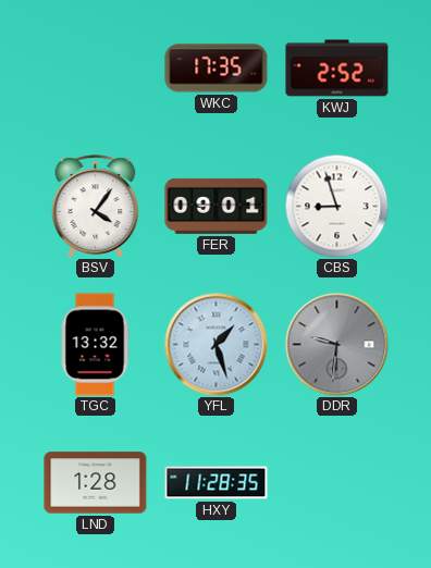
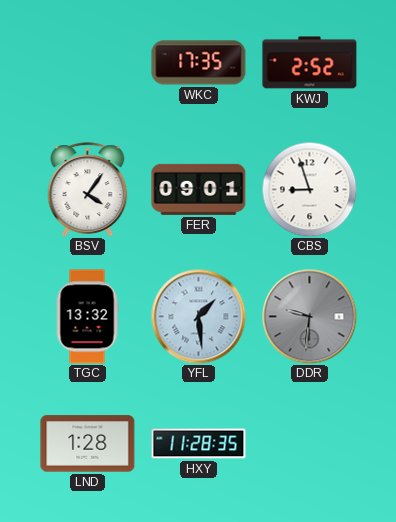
YFL: 1:27 -> 1:29 (198, 316)
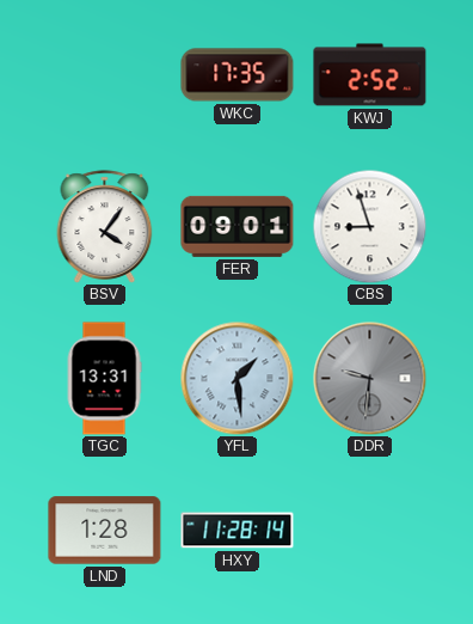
TGC: 13:32 -> 13:31 (104, 379)
HXY: 11:28:35 -> 11:28:14 (238, 531)
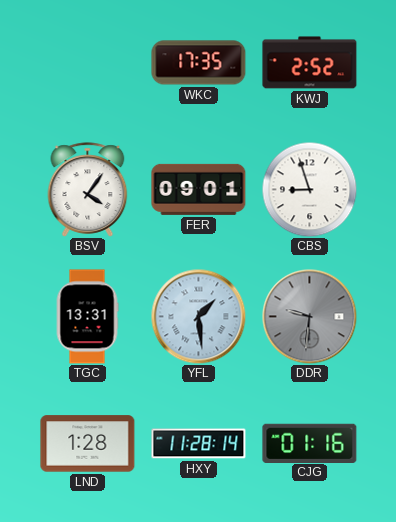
CJG: none -> 01:16 (310, 443)
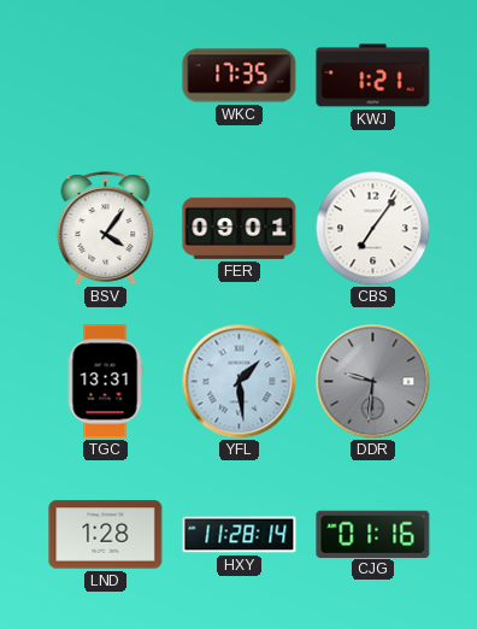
KWJ: 2:52 -> 1:21 (373, 76)
CBS: 8:57 -> 7:06 (372, 228)
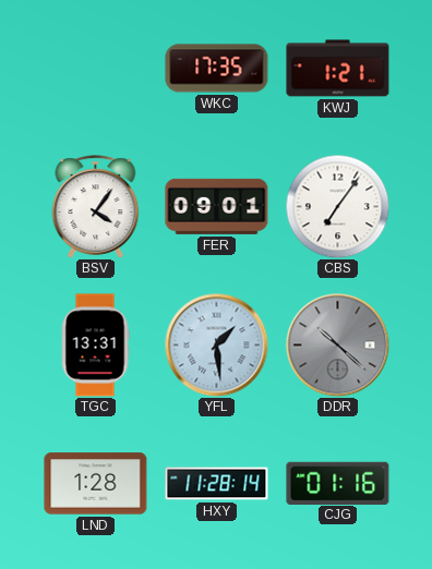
DDR: 9:31 -> 10:22 (337, 344)
